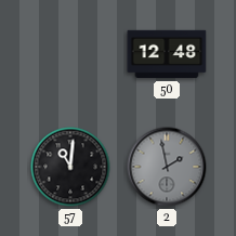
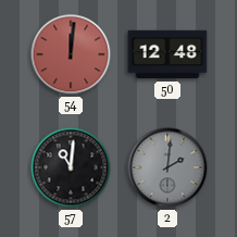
54: none -> 12:01 (71, 54)
2: 1:58 -> 2:01 (167, 167)
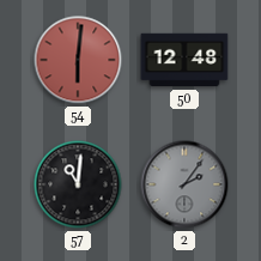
54: 12:01 -> 6:01 (78, 60)
2: 2:01 -> 2:06 (184, 184)
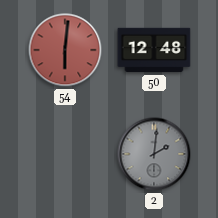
57: 11:01 -> none (78, 184)
2: 2:06 -> 2:01 (154, 154)
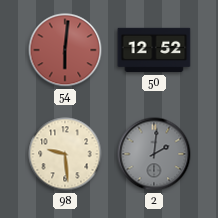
50: 12:48 -> 12:52 (154, 50)
98: none -> 9:29 (65, 154)
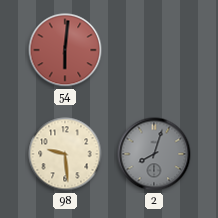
50: 12:52 -> none (154, 50)
2: 2:01 -> 8:03 (154, 154)
